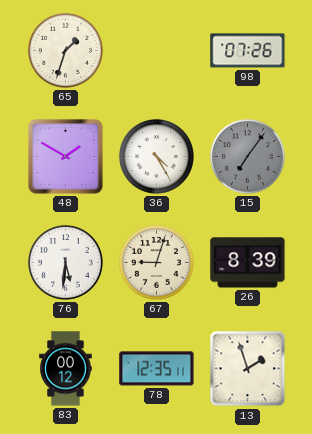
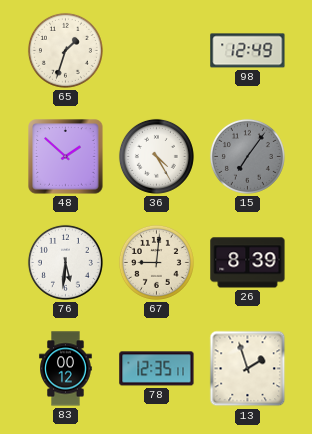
98: 07:26 -> 12:49 (248, 51)
48: 1:50 -> 1:52 (66, 157)
67: 9:03 -> 9:01 (156, 262)
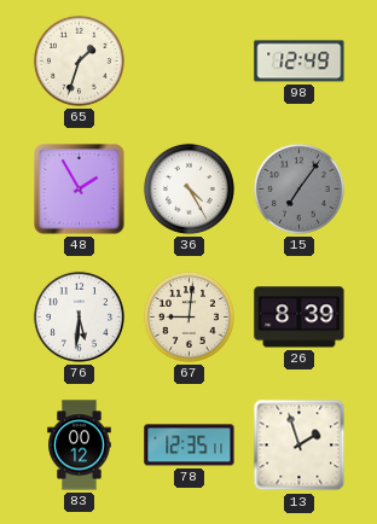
48: 1:52 -> 1:55 (80, 190)
